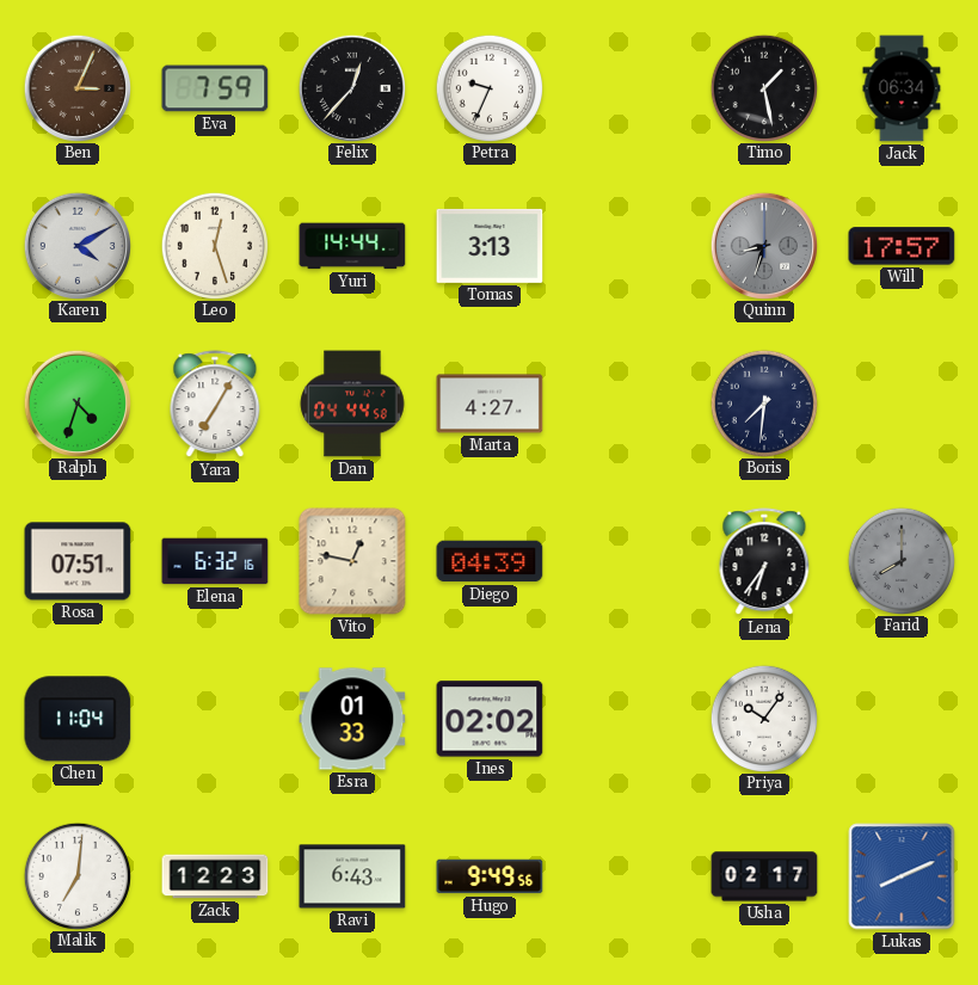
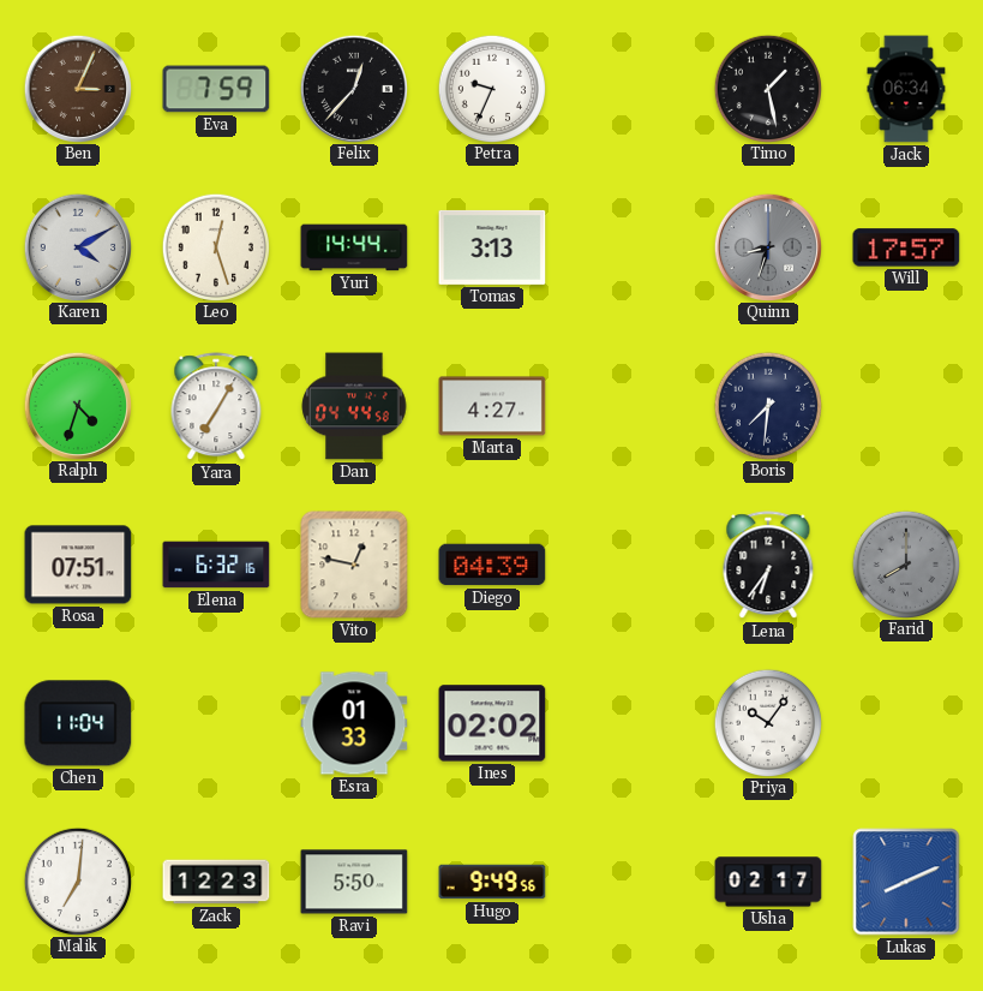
Ravi: 6:43 -> 5:50 (354, 882)
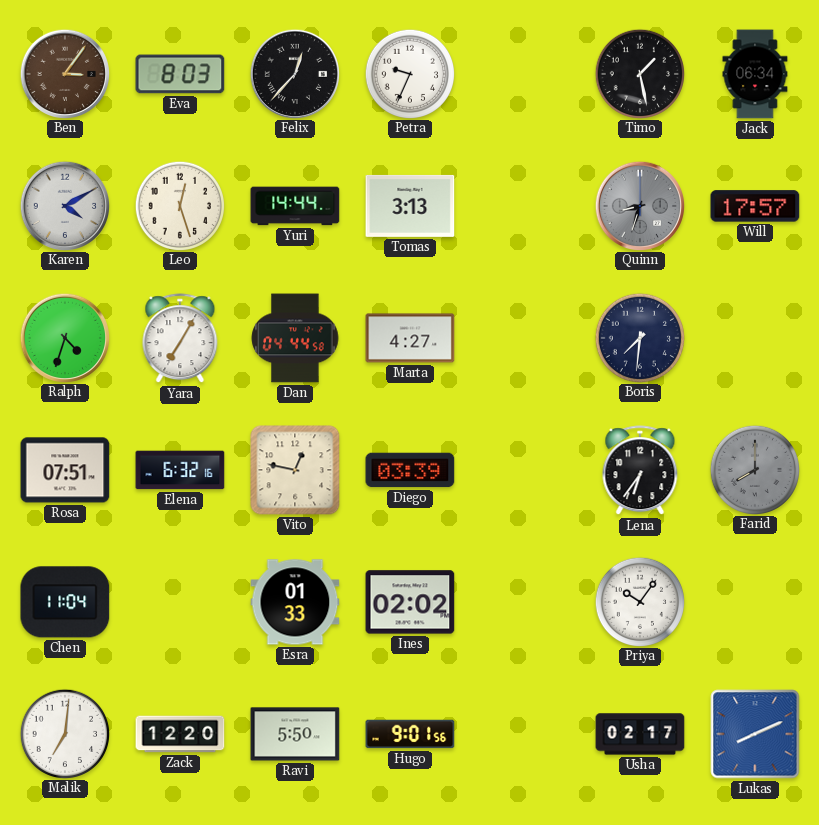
Ben: 3:04 -> 3:06 (64, 73)
Eva: 7:59 -> 8:03 (180, 74)
Diego: 04:39 -> 03:39 (410, 470)
Zack: 12:23 -> 12:20 (180, 734)
Hugo: 9:49 -> 9:01 (410, 734)
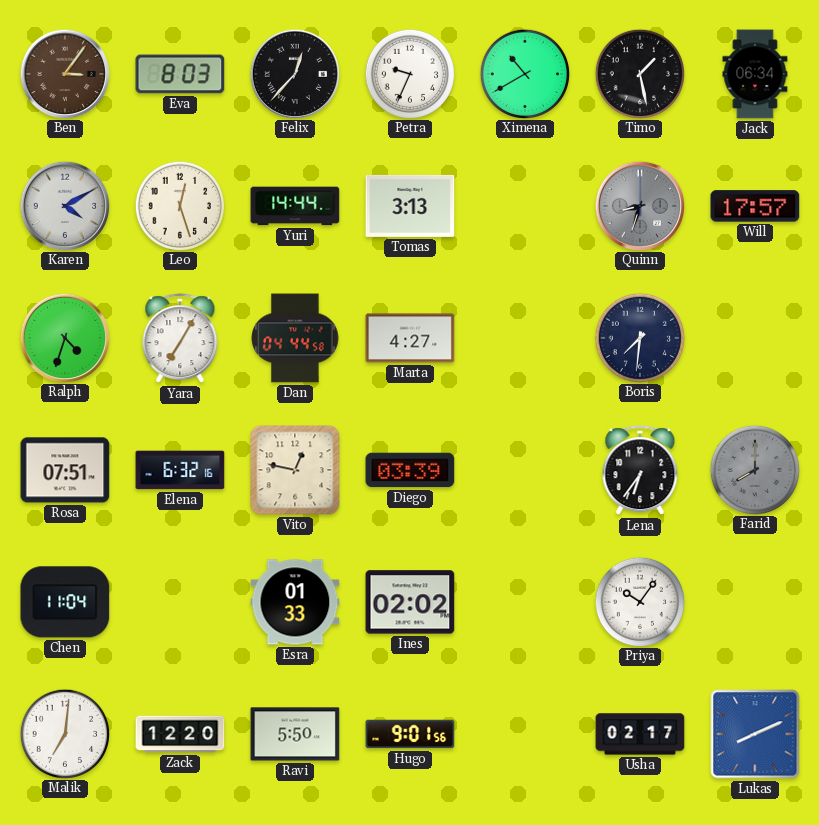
Ximena: none -> 10:40 (524, 73)
